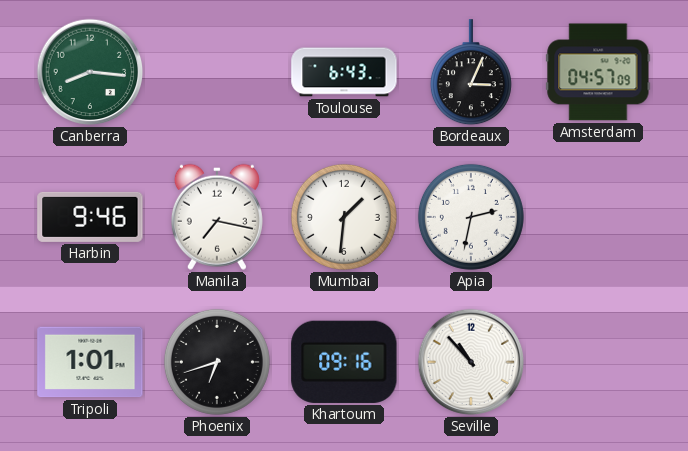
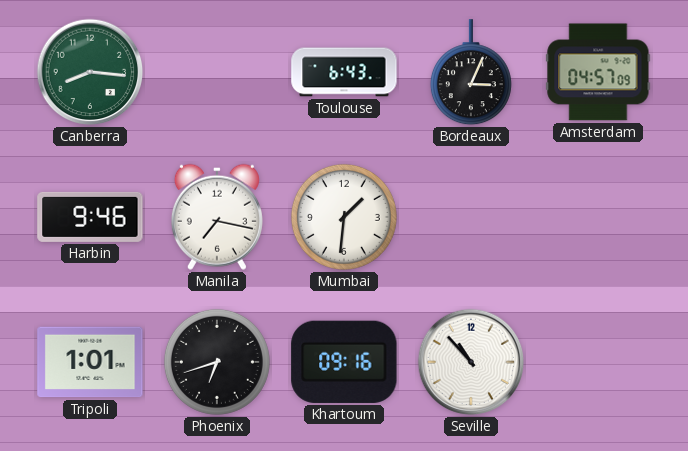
Apia: 2:32 -> none (471, 217)
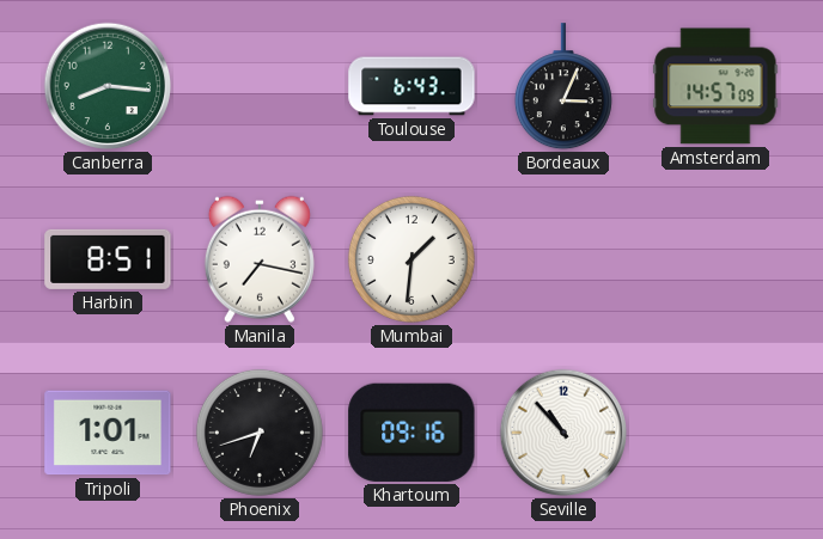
Amsterdam: 04:57 -> 14:57 (715, 86)
Harbin: 9:46 -> 8:51 (108, 259)
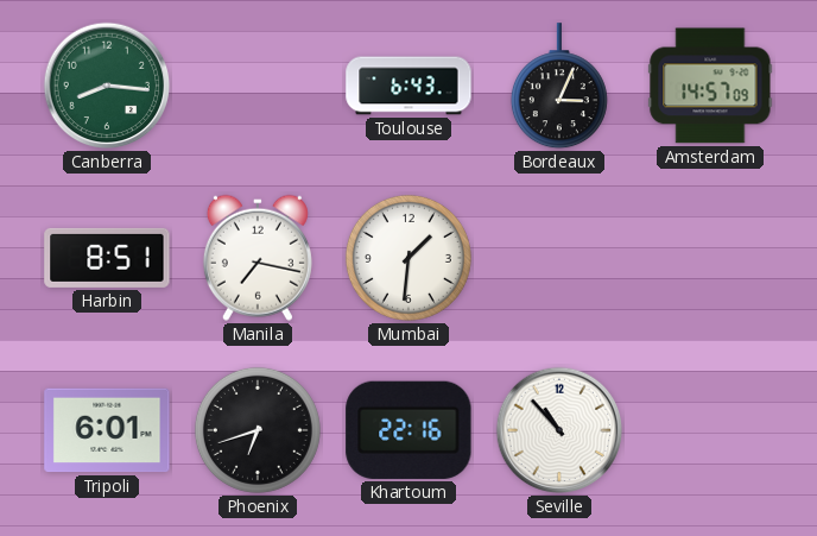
Tripoli: 1:01 -> 6:01 (107, 430)
Khartoum: 09:16 -> 22:16 (408, 430)
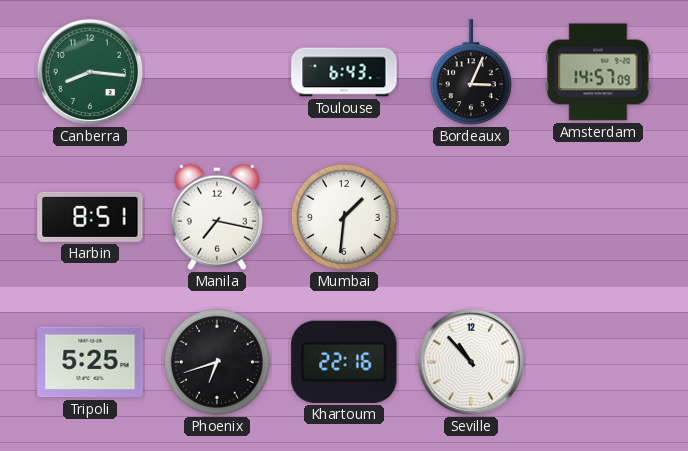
Tripoli: 6:01 -> 5:25 (90, 362)
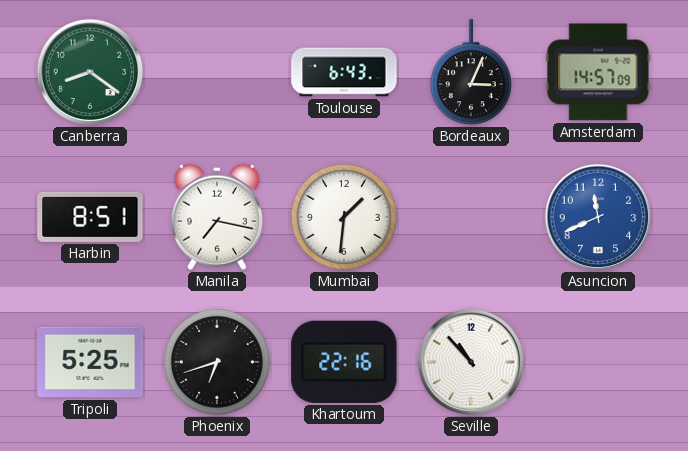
Canberra: 8:16 -> 8:21 (90, 72)
Asuncion: none -> 11:41 (598, 217)
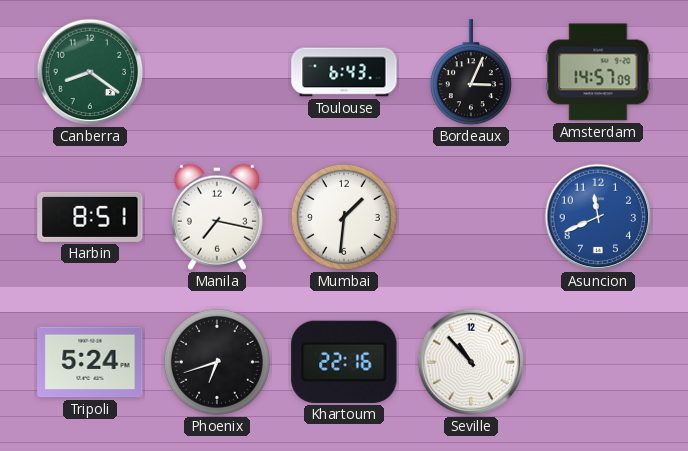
Tripoli: 5:25 -> 5:24 (90, 362)
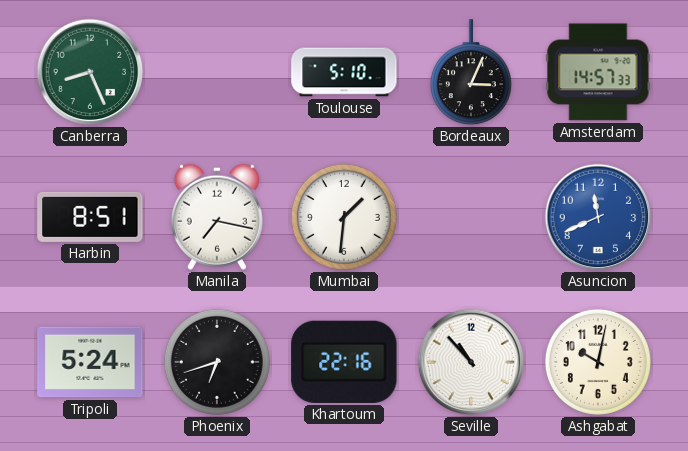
Canberra: 8:21 -> 8:26 (90, 72)
Toulouse: 6:43 -> 5:10 (344, 72)
Amsterdam: 14:57:09 -> 14:57:33 (598, 72)
Ashgabat: none -> 10:02 (598, 362)
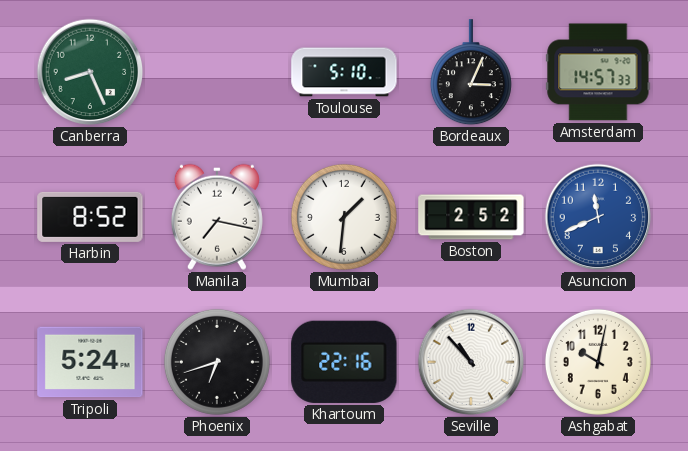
Harbin: 8:51 -> 8:52 (90, 217)
Boston: none -> 2:52 (471, 217)
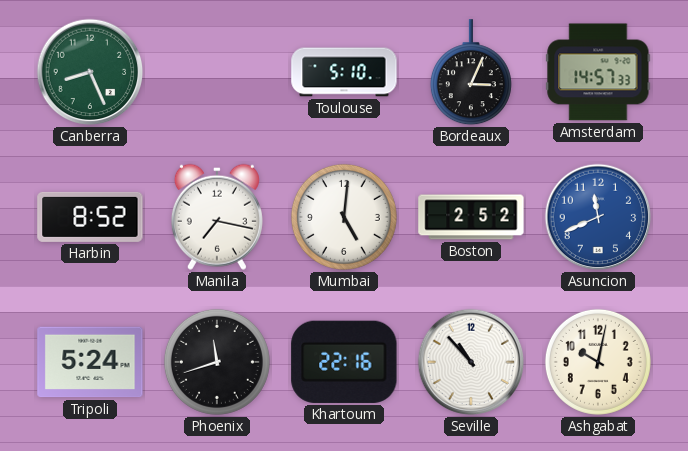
Mumbai: 1:31 -> 5:01 (344, 217)
Phoenix: 6:42 -> 11:42 (217, 362)
